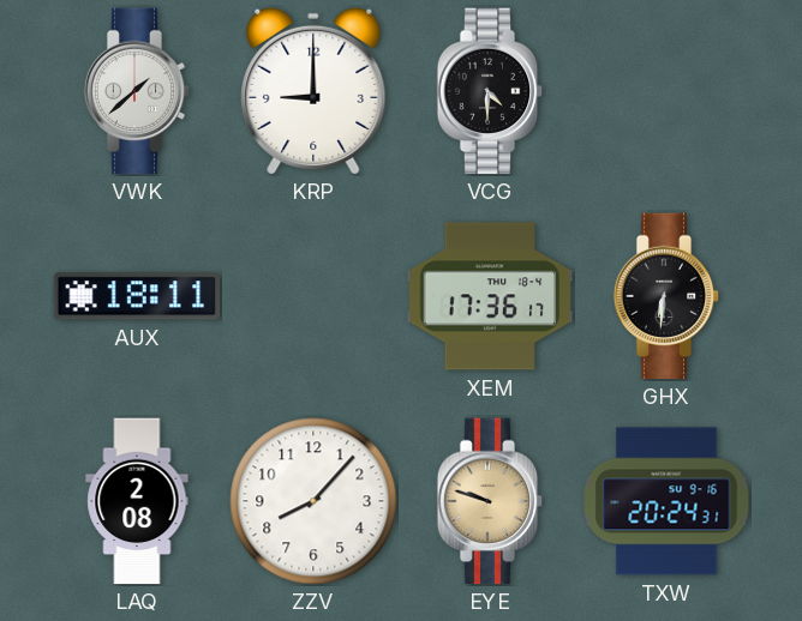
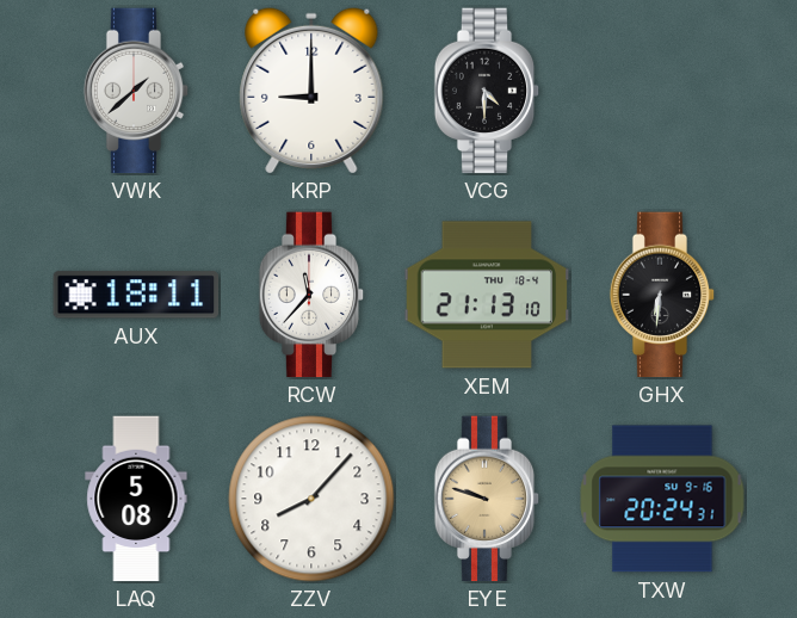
RCW: none -> 11:37 (311, 295)
XEM: 17:36 -> 21:13 (487, 295)
LAQ: 2:08 -> 5:08 (136, 499)
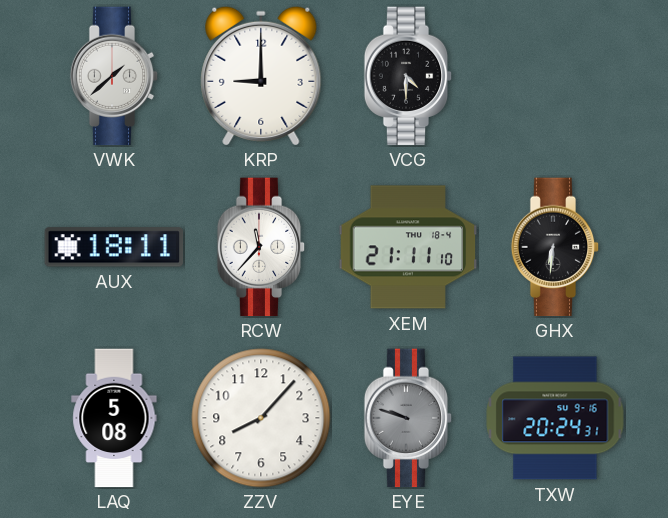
XEM: 21:13 -> 21:11 (408, 247)
EYE dial: champagne -> grey (408, 418)
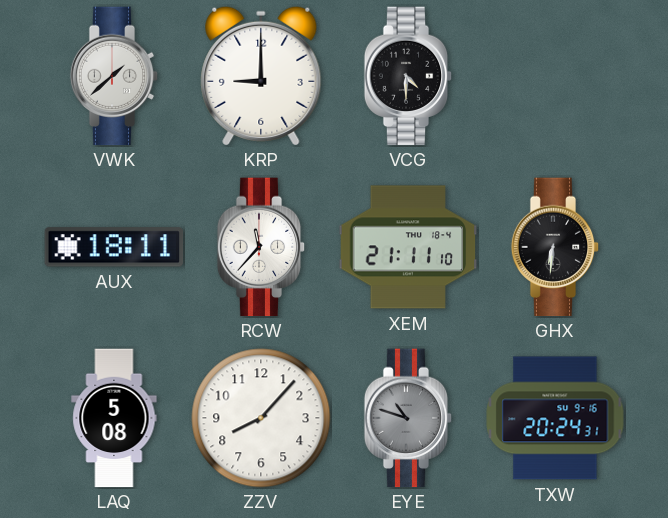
EYE: 9:48 -> 10:48 (408, 418)
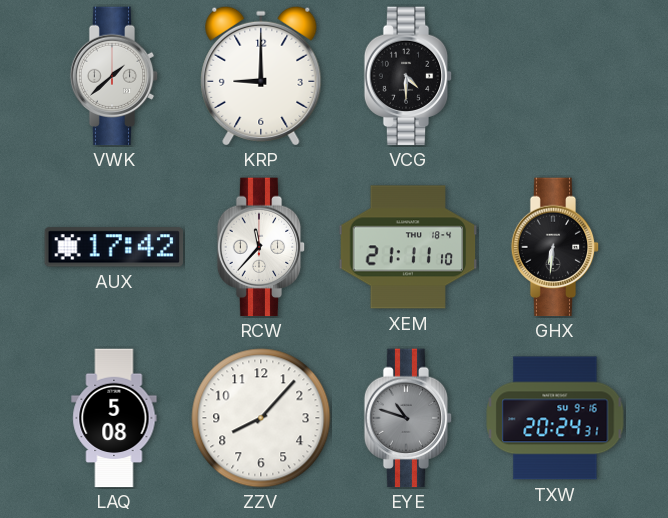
AUX: 18:11 -> 17:42 (114, 247)
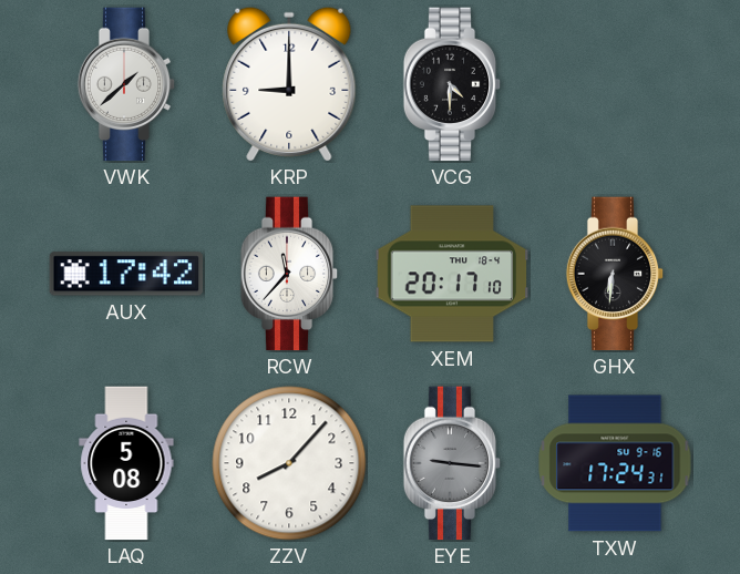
XEM: 21:11 -> 20:17 (452, 274)
EYE: 10:48 -> 9:16 (452, 463)
TXW: 20:24 -> 17:24 (615, 463)
